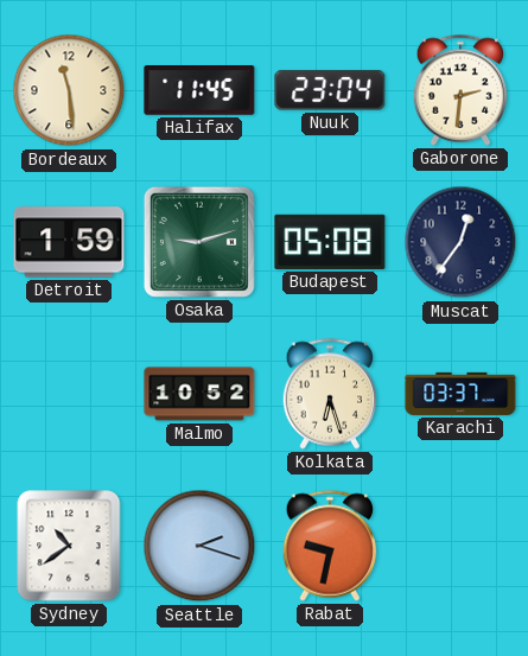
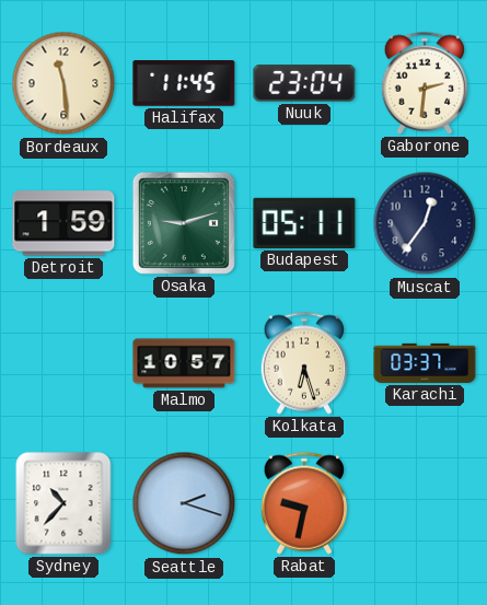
Budapest: 05:08 -> 05:11 (304, 223)
Malmo: 10:52 -> 10:57 (184, 363)
Sydney: 10:39 -> 10:37 (63, 503)
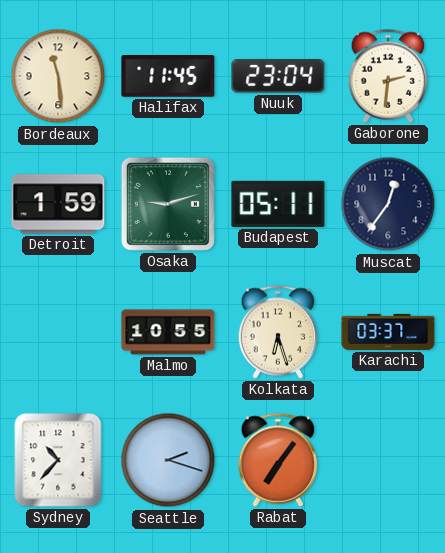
Malmo: 10:57 -> 10:55 (168, 332)
Rabat: 9:32 -> 7:06 (278, 460)
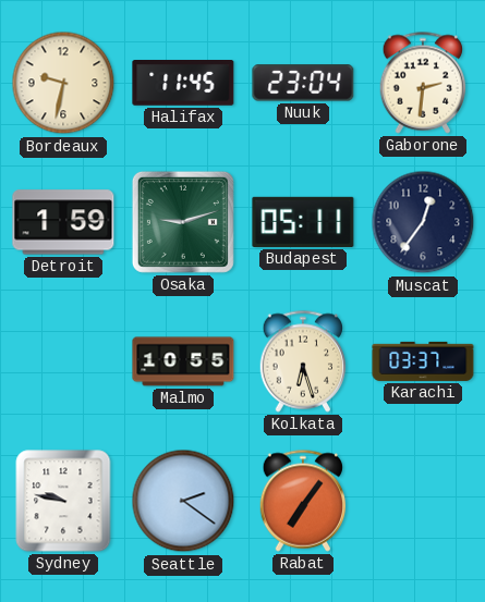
Bordeaux: 11:29 -> 9:32 (63, 83)
Sydney: 10:37 -> 9:47 (63, 501)
Seattle: 2:18 -> 2:21 (183, 501)
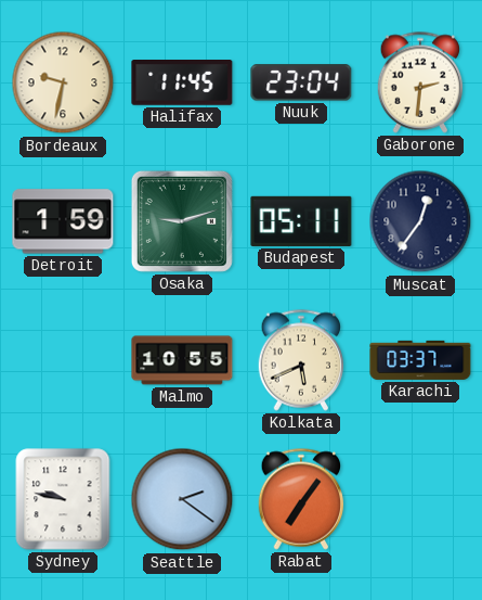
Kolkata: 6:27 -> 5:41 (301, 360)
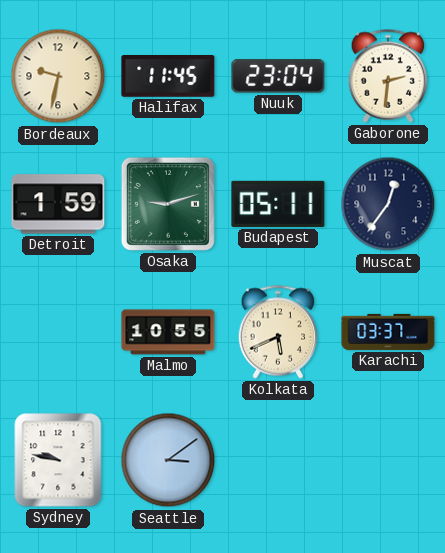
Seattle: 2:21 -> 3:09 (168, 460)
Rabat: 7:06 -> none (301, 499)
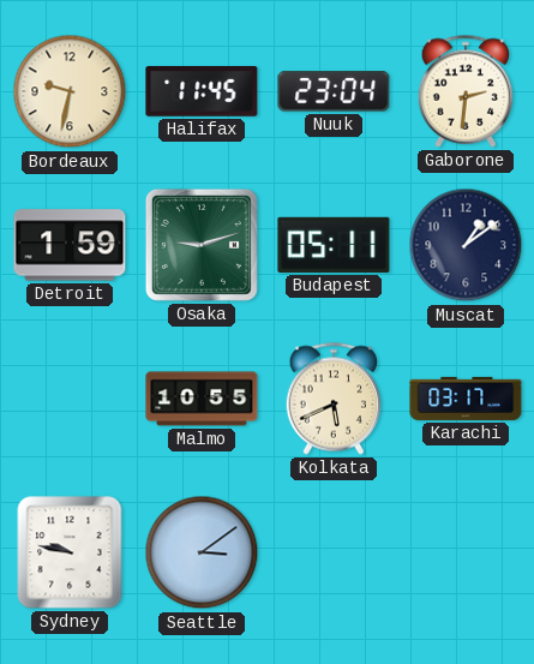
Muscat: 12:36 -> 1:09 (466, 245)
Karachi: 03:37 -> 03:17 (466, 399)
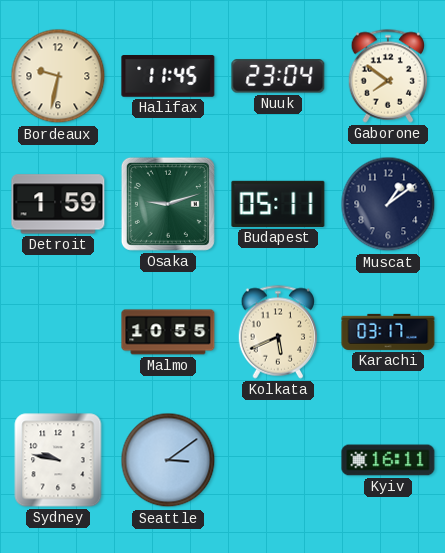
Gaborone: 2:31 -> 7:51 (388, 76)
Kyiv: none -> 16:11 (388, 460)
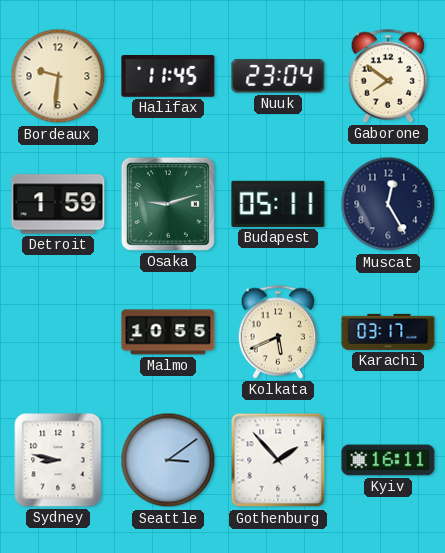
Bordeaux: 9:32 -> 9:31 (58, 76)
Muscat: 1:09 -> 12:25 (388, 204)
Sydney: 9:47 -> 8:47 (58, 460)
Gothenburg: none -> 1:53 (278, 460)
